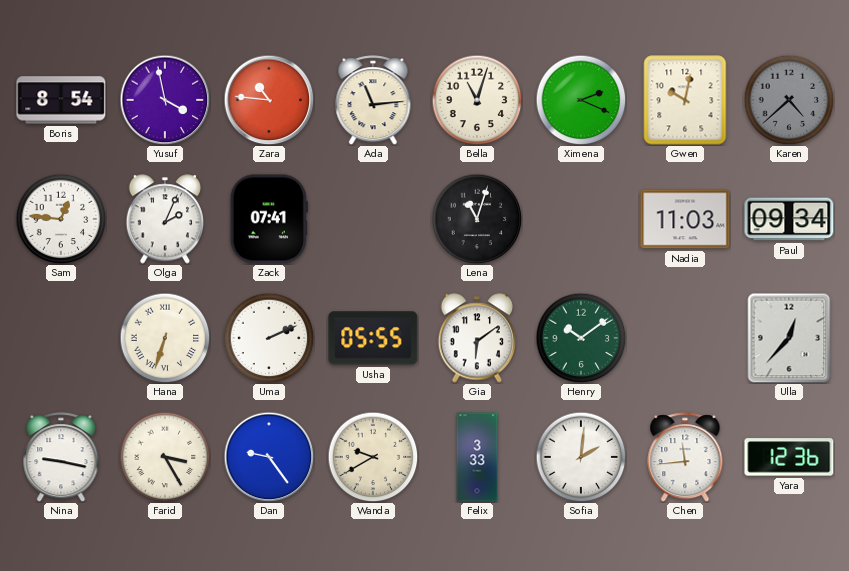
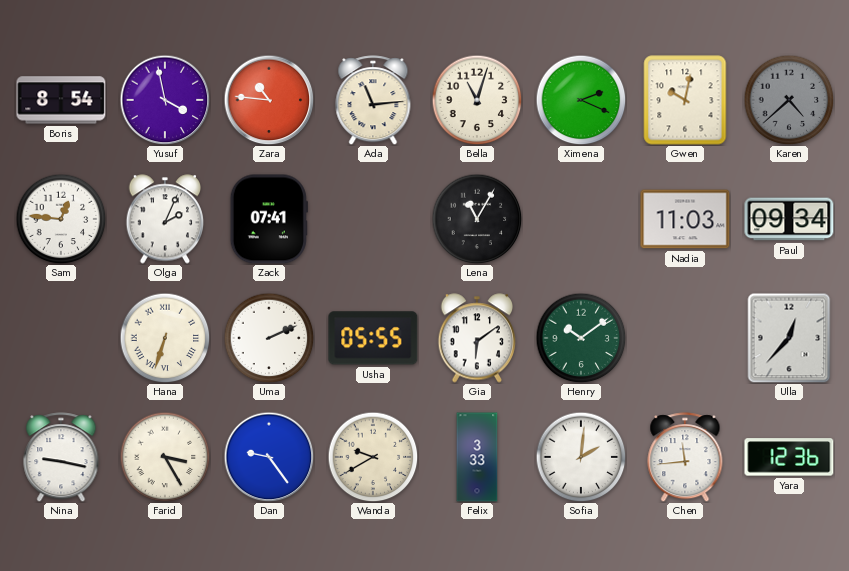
Lena: 11:03 -> 11:05 (477, 219)
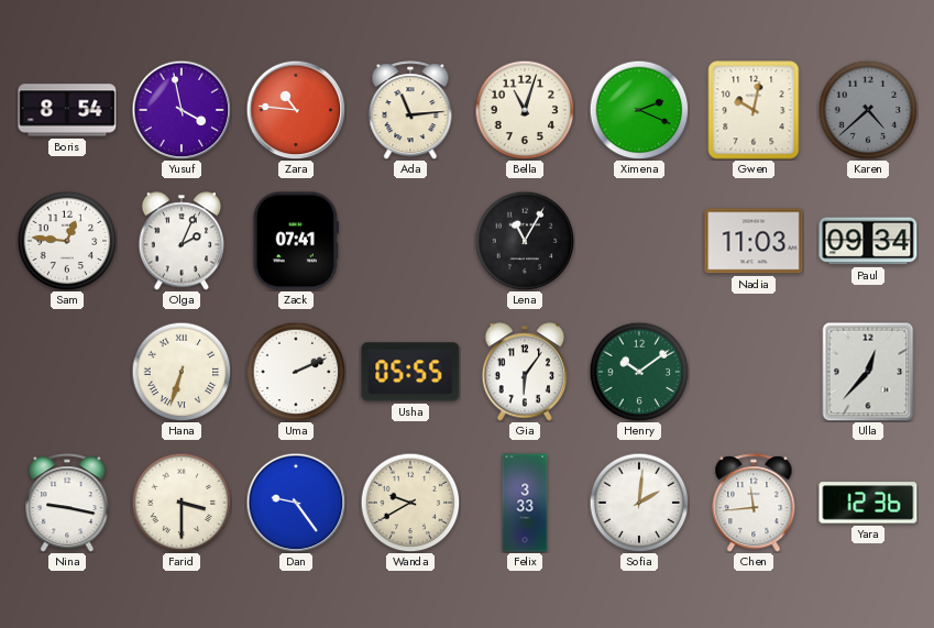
Gia: 6:09 -> 6:06 (525, 372)
Farid: 3:25 -> 3:30 (182, 503)
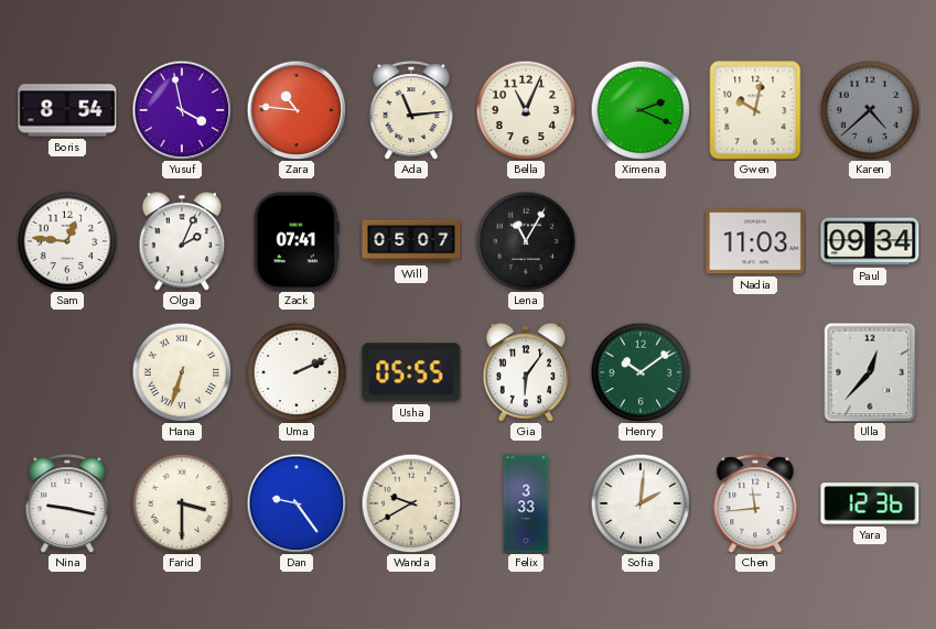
Bella: 11:03 -> 11:04 (526, 110)
Will: none -> 05:07 (411, 241)
